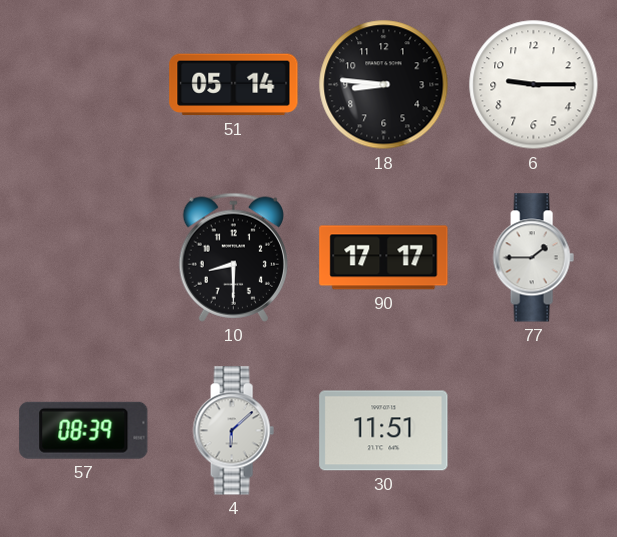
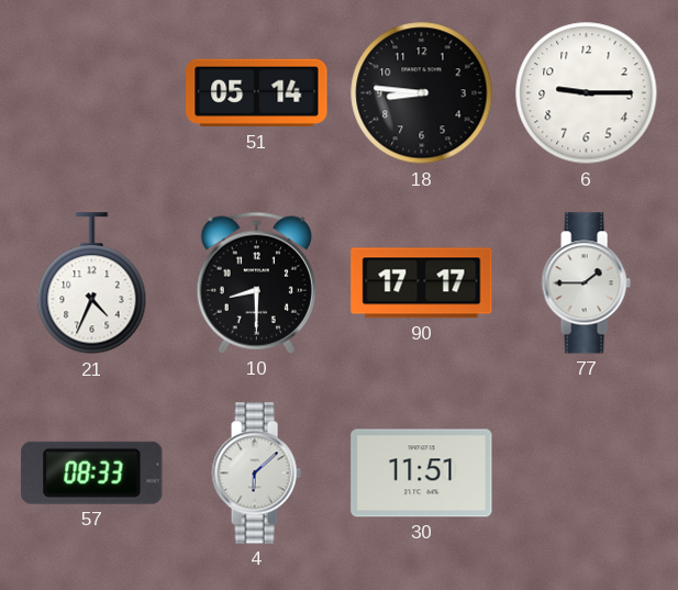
21: none -> 4:34 (92, 283)
57: 08:39 -> 08:33 (92, 472)
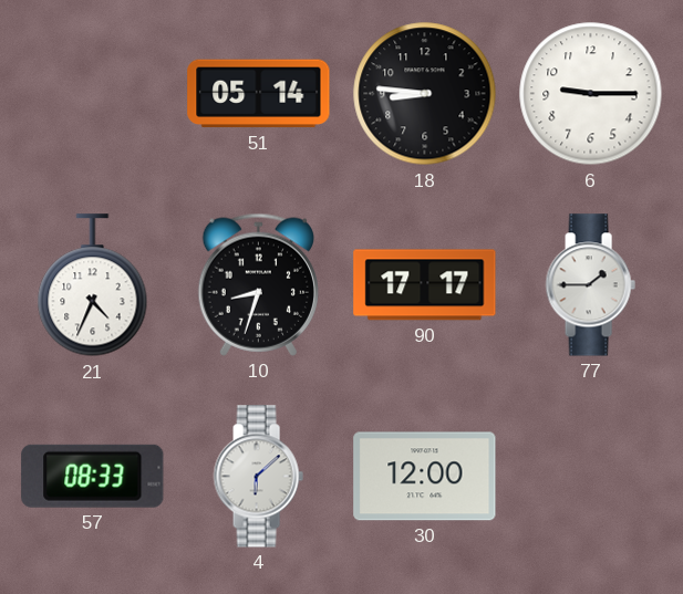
10: 8:30 -> 8:33 (258, 284)
30: 11:51 -> 12:00 (425, 477)
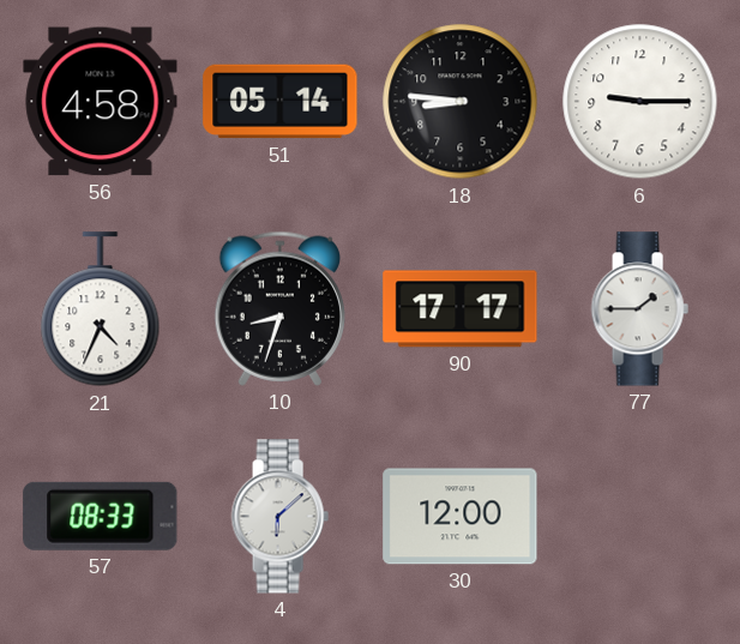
56: none -> 4:58 (101, 102)
